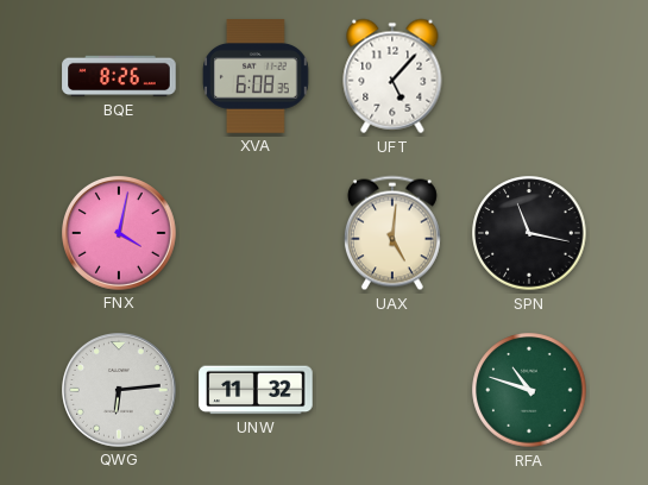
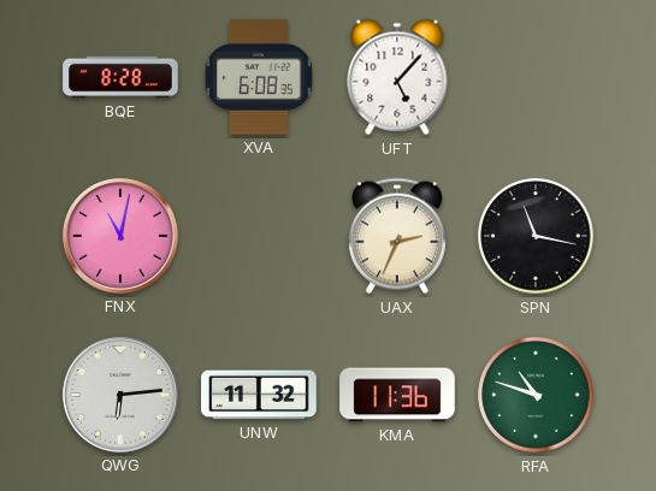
BQE: 8:26 -> 8:28 (120, 77)
FNX: 4:02 -> 11:02 (122, 237)
UAX: 5:01 -> 2:34 (397, 236)
KMA: none -> 11:36 (397, 395)
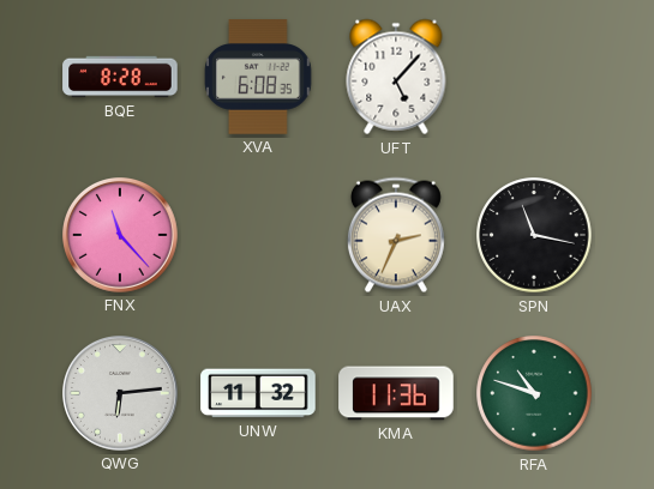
FNX: 11:02 -> 11:23 (121, 236)
